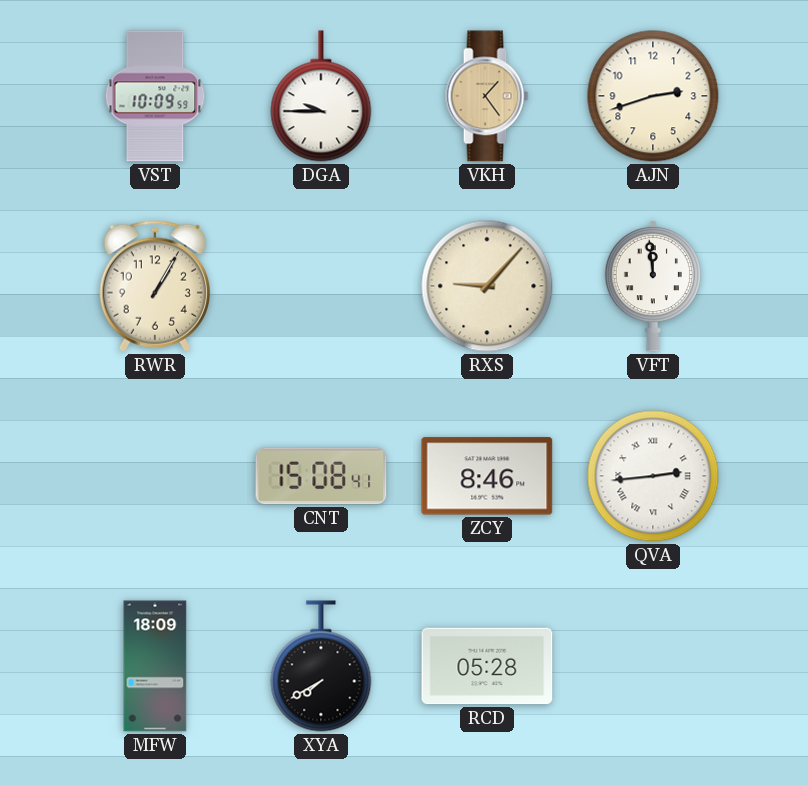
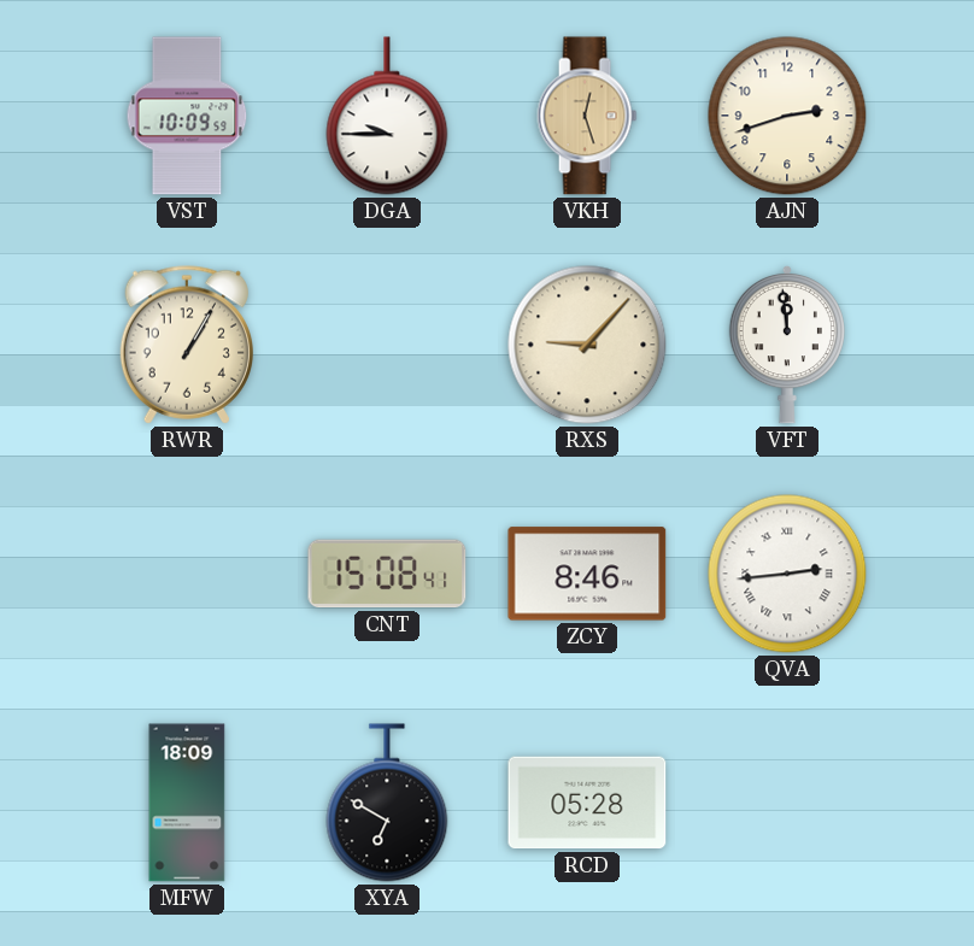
VKH: 1:24 -> 12:27 (587, 116)
XYA: 7:40 -> 6:50 (387, 803)
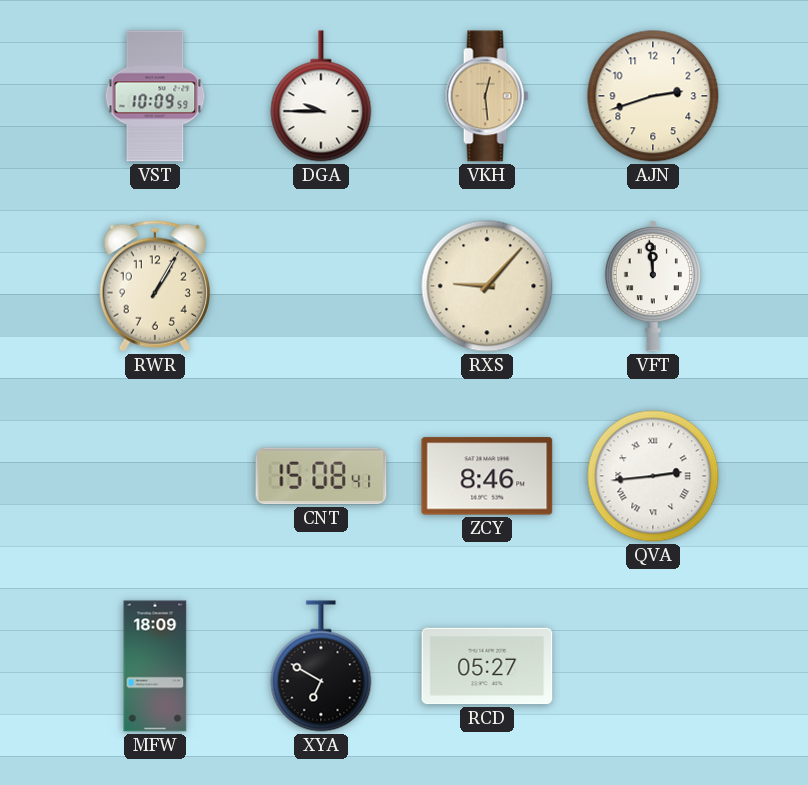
VKH: 12:27 -> 12:29 (487, 96)
RCD: 05:28 -> 05:27 (487, 666)
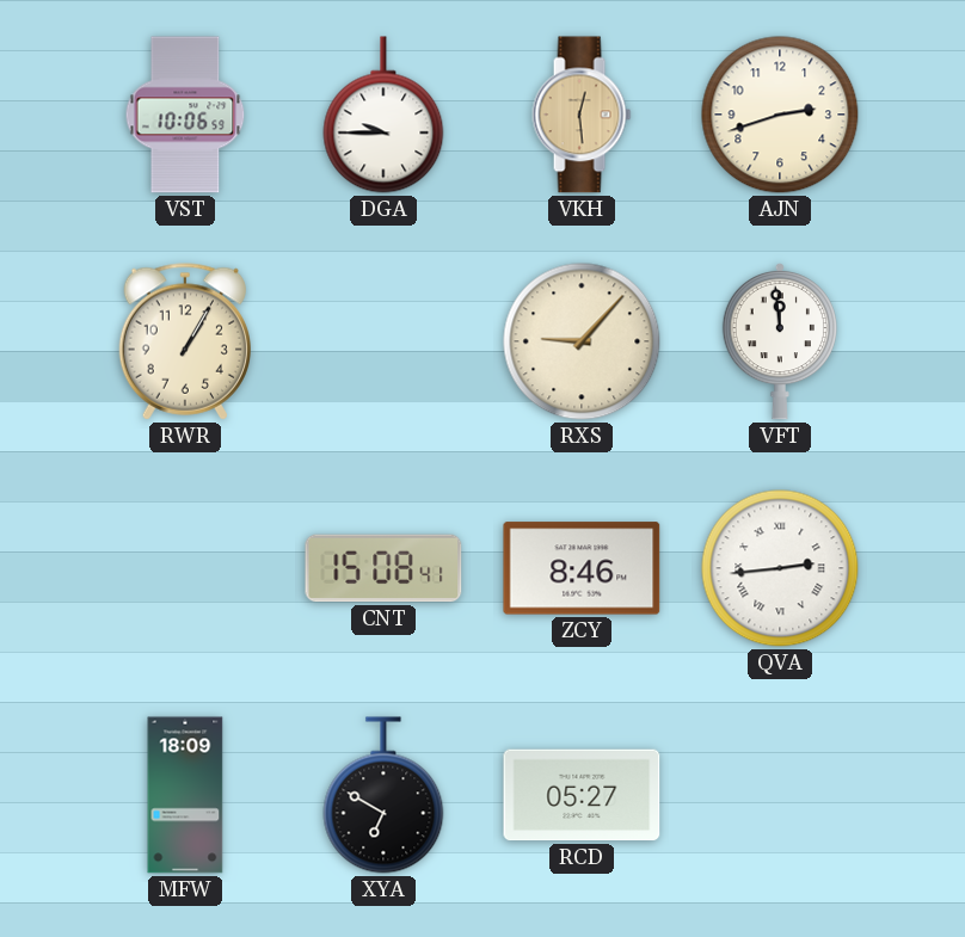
VST: 10:09 -> 10:06 (185, 115)
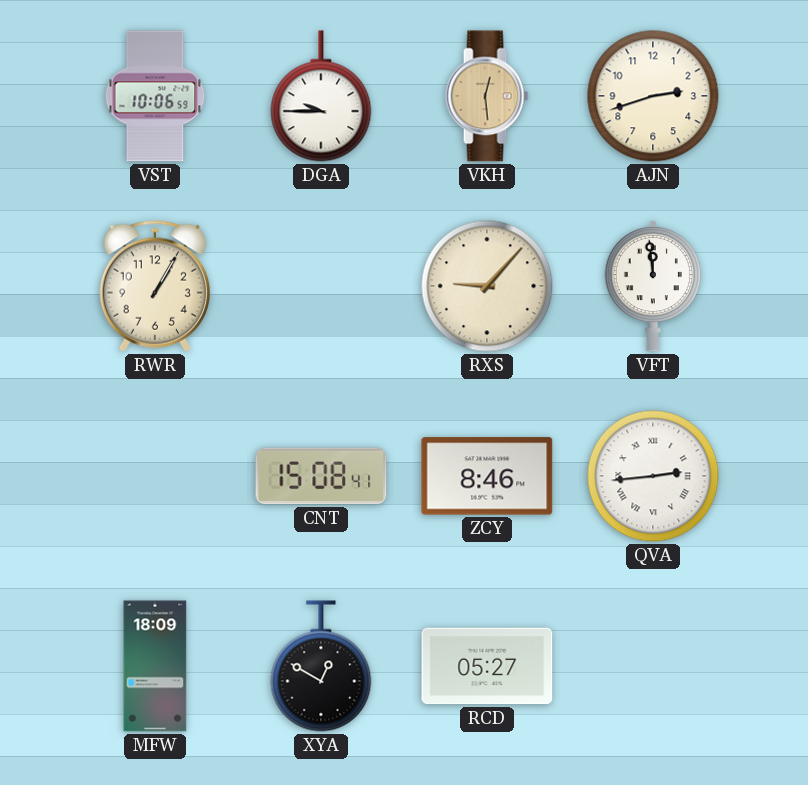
XYA: 6:50 -> 12:50 (321, 666)
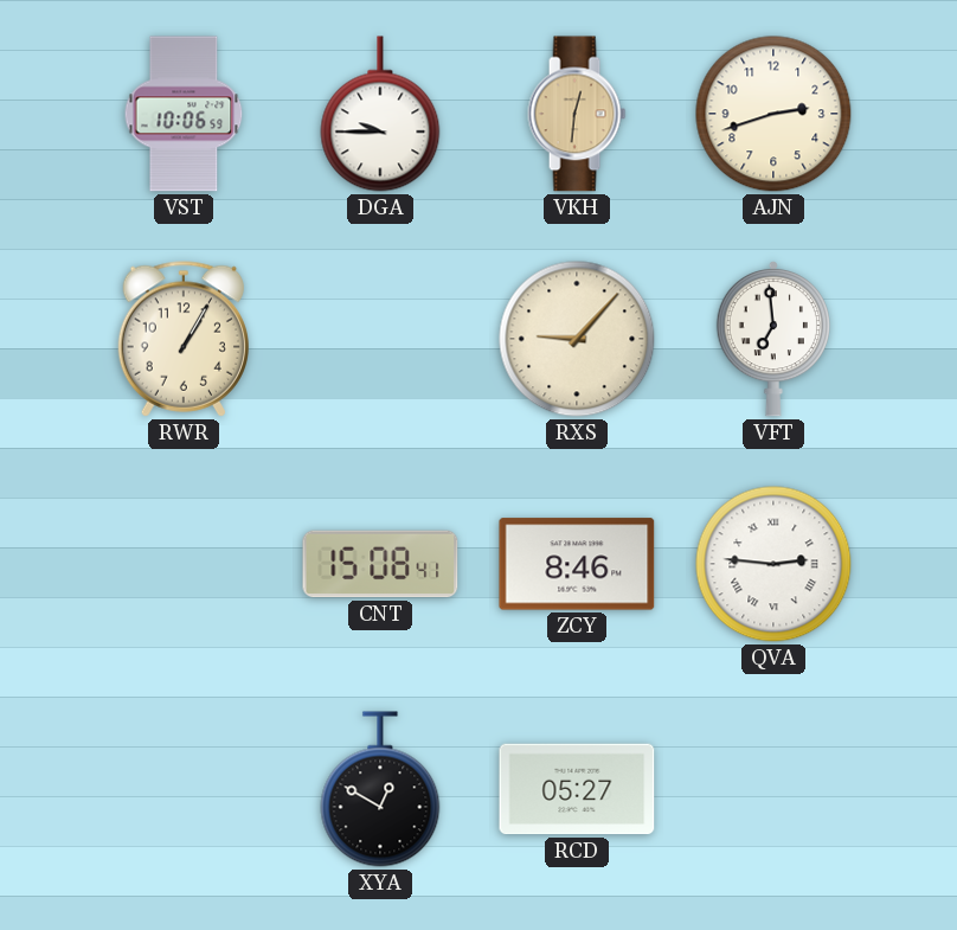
VKH: 12:29 -> 12:31 (577, 114)
VFT: 11:59 -> 6:59 (773, 339)
QVA: 2:44 -> 2:46 (773, 564)
MFW: 18:09 -> none (155, 666)
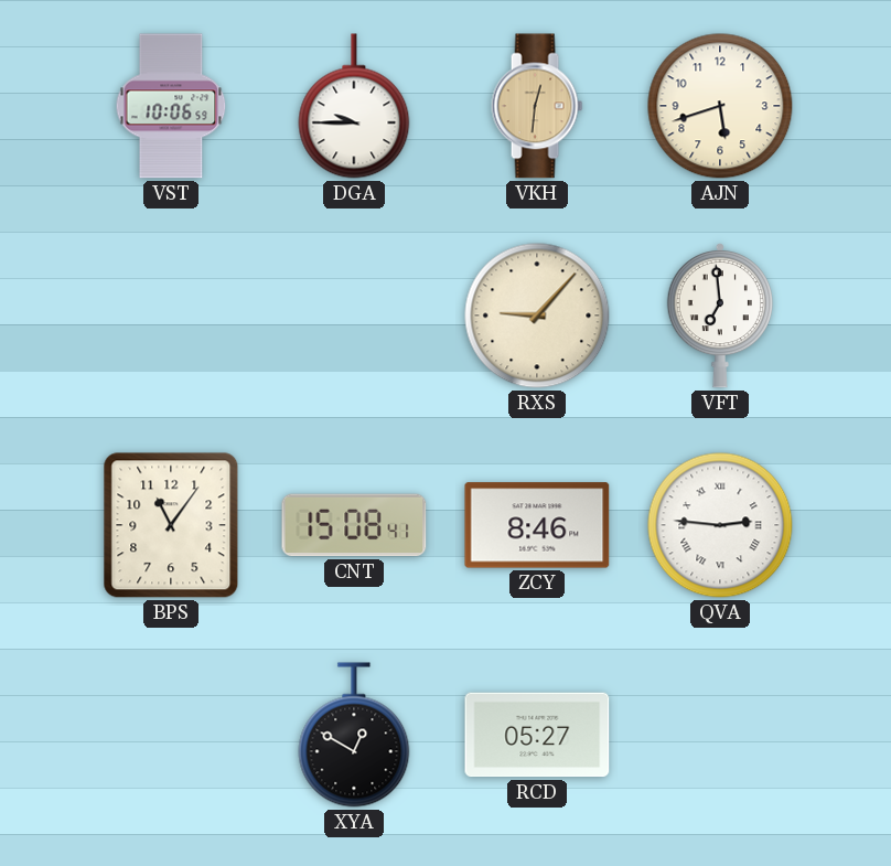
AJN: 2:42 -> 5:42 (720, 106)
RWR: 1:05 -> none (182, 339)
BPS: none -> 11:06 (171, 525)
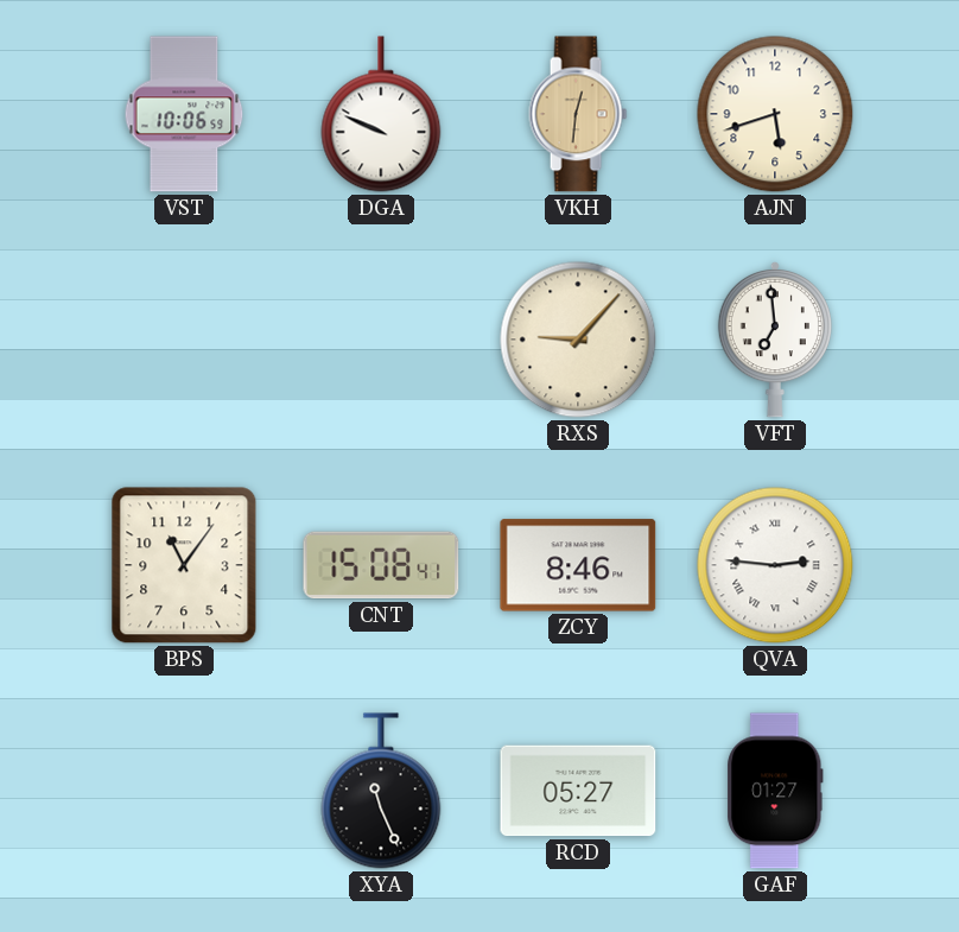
DGA: 9:45 -> 9:49 (381, 114)
XYA: 12:50 -> 11:26 (381, 791)
GAF: none -> 01:27 (775, 791)
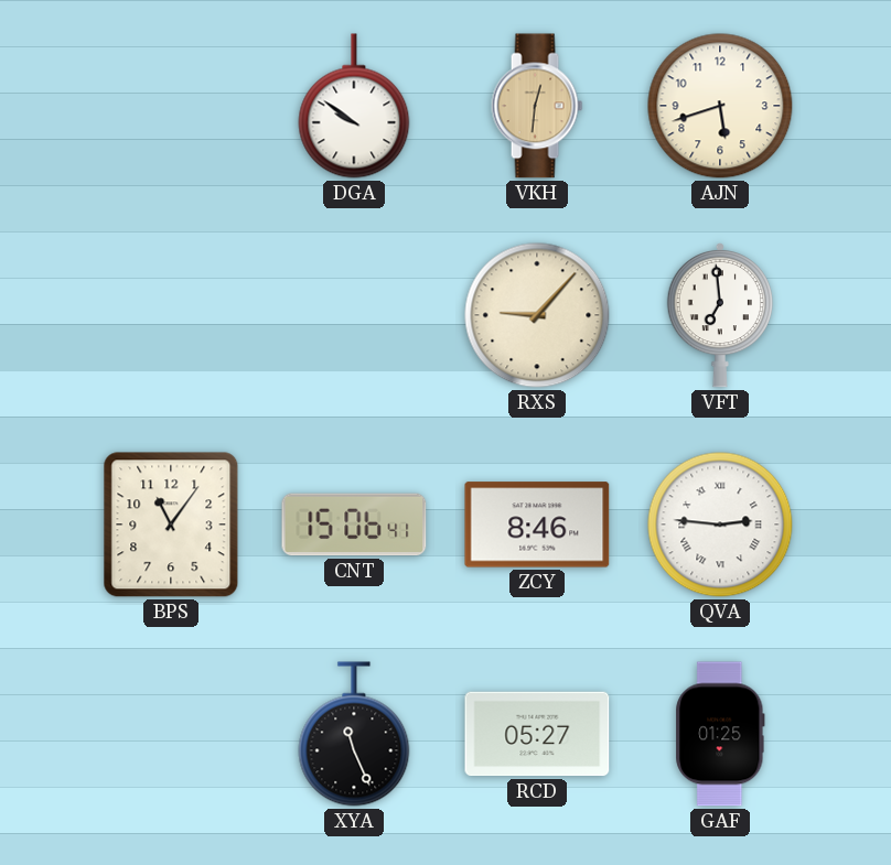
VST: 10:06 -> none (184, 114)
DGA: 9:49 -> 9:51 (354, 106)
CNT: 15:08 -> 15:06 (354, 525)
GAF: 01:27 -> 01:25 (720, 734)
